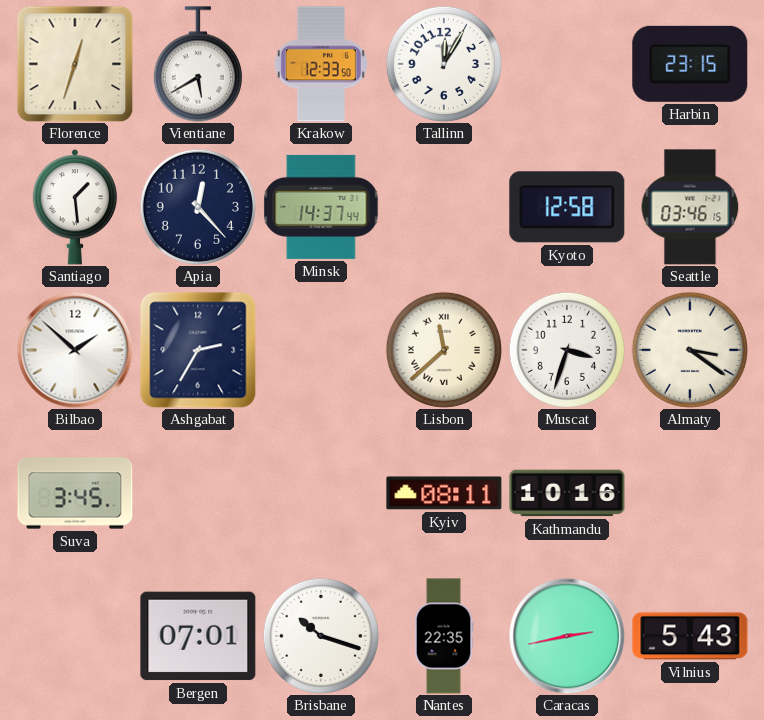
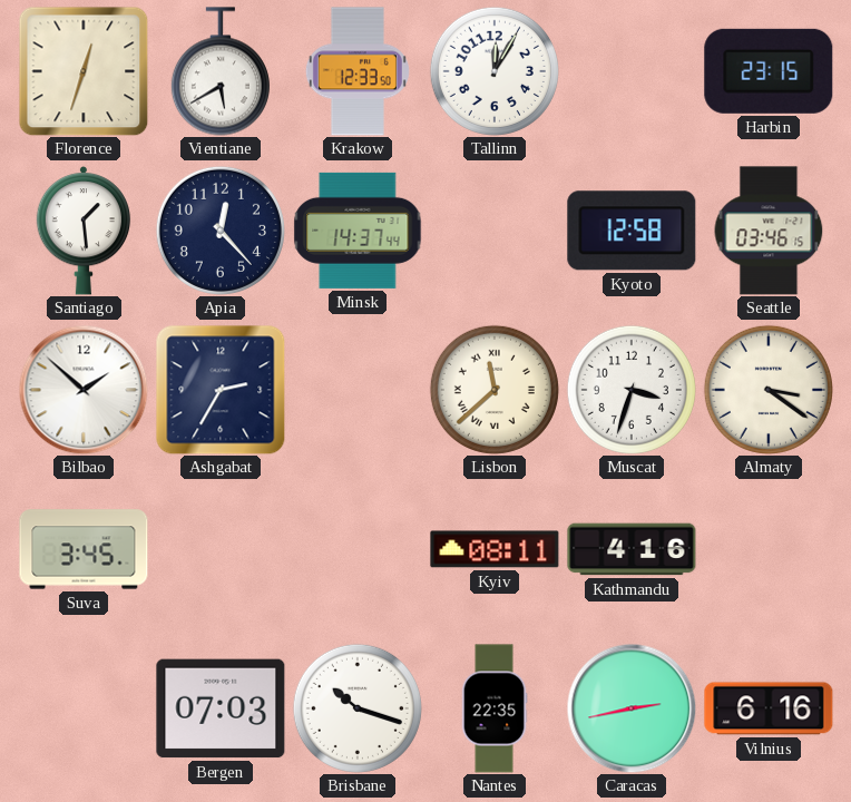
Kathmandu: 10:16 -> 4:16 (632, 549)
Bergen: 07:01 -> 07:03 (221, 708)
Vilnius: 5:43 -> 6:16 (769, 708)
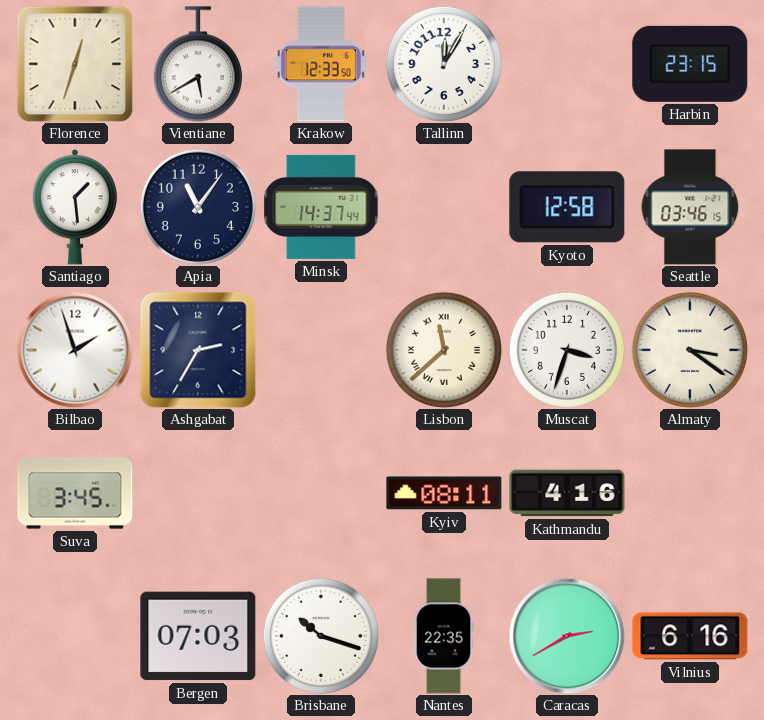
Apia: 12:23 -> 11:06 (198, 207)
Bilbao: 1:52 -> 1:57 (75, 350)
Caracas: 2:43 -> 2:40 (567, 636)
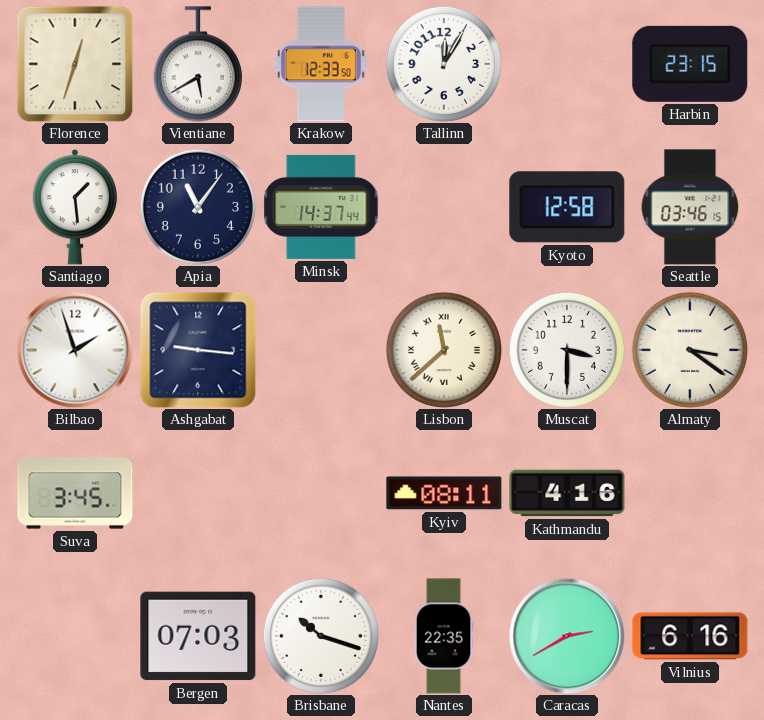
Ashgabat: 2:35 -> 9:16 (198, 350)
Muscat: 3:33 -> 3:30 (567, 350)
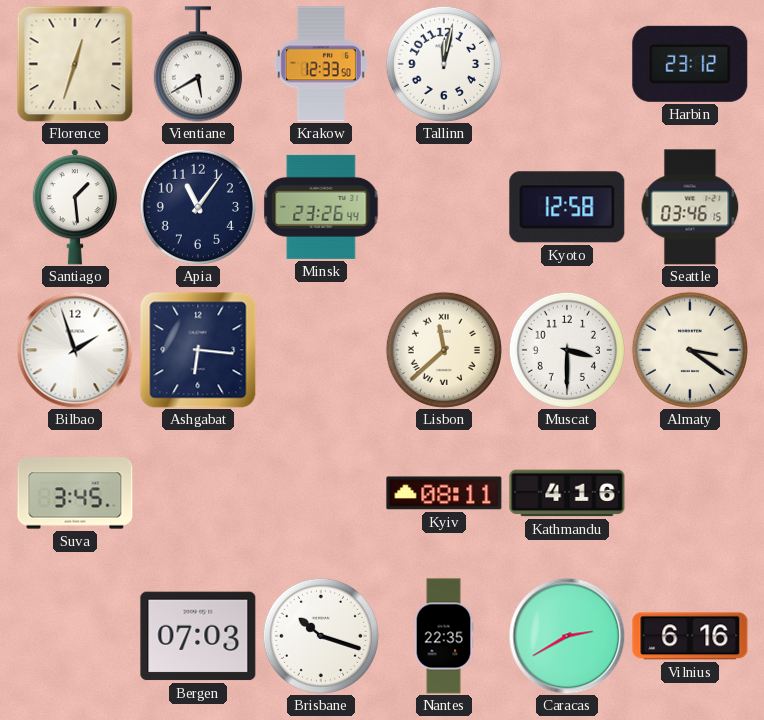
Tallinn: 12:05 -> 12:02 (444, 64)
Harbin: 23:15 -> 23:12 (690, 64)
Minsk: 14:37 -> 23:26 (321, 207)
Ashgabat: 9:16 -> 6:16 (198, 350)
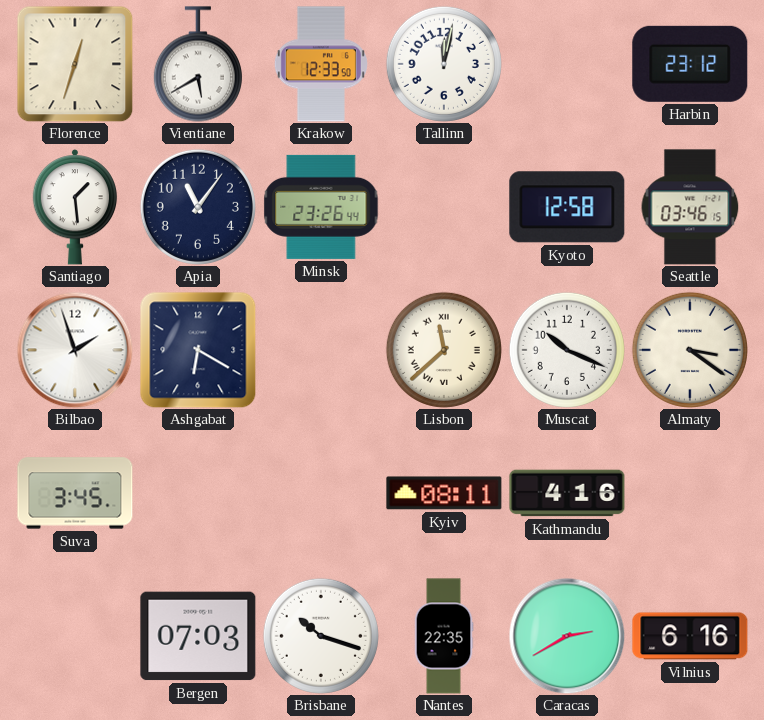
Ashgabat: 6:16 -> 6:20 (198, 350)
Muscat: 3:30 -> 10:19 (567, 350)
